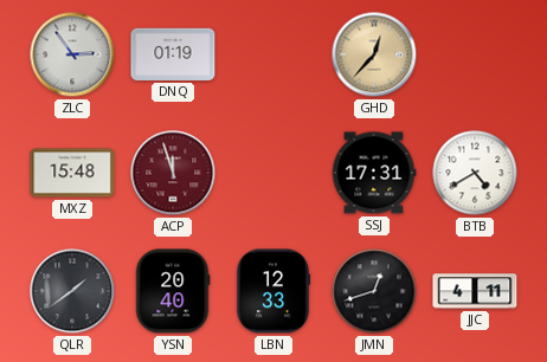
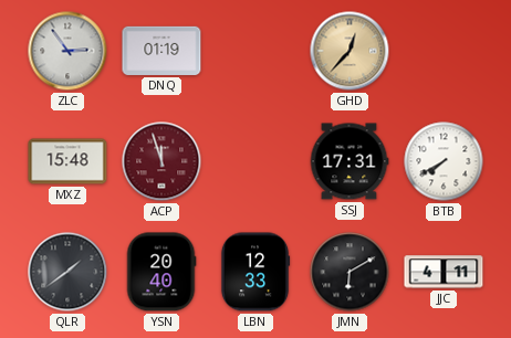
BTB: 4:40 -> 7:40 (444, 161)
JMN: 12:42 -> 6:10 (350, 272)
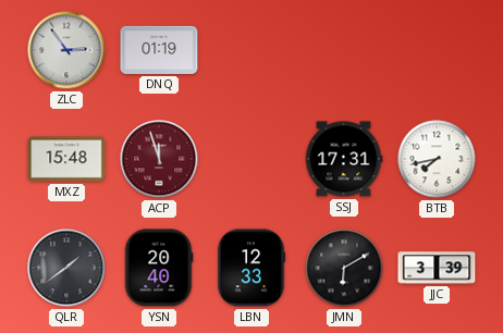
GHD: 12:37 -> none (350, 51)
BTB: 7:40 -> 7:43 (437, 159)
JJC: 4:11 -> 3:39 (437, 268)
